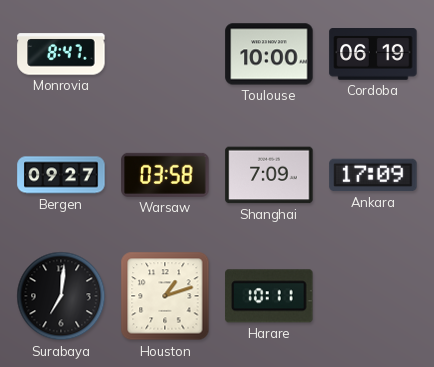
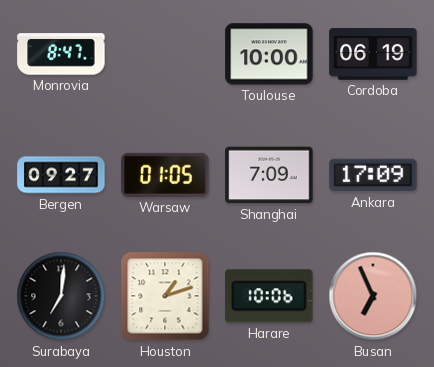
Warsaw: 03:58 -> 01:05 (165, 175)
Harare: 10:11 -> 10:06 (269, 296)
Busan: none -> 6:56 (373, 296)
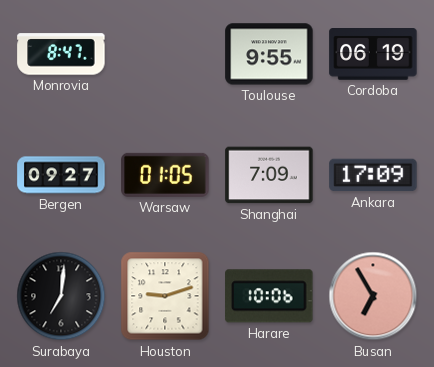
Toulouse: 10:00 -> 9:55 (269, 54)
Houston: 1:12 -> 9:12 (165, 296)
Busan: 6:56 -> 6:55 (373, 296)
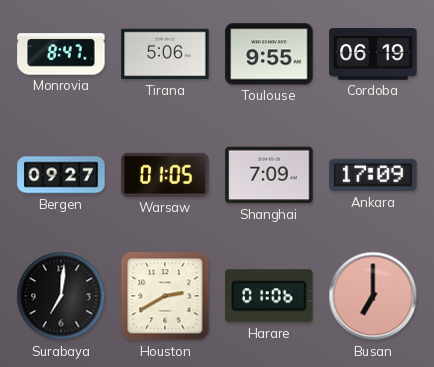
Tirana: none -> 5:06 (165, 54)
Houston: 9:12 -> 2:40 (165, 296)
Harare: 10:06 -> 01:06 (269, 296)
Busan: 6:55 -> 7:00 (373, 296)
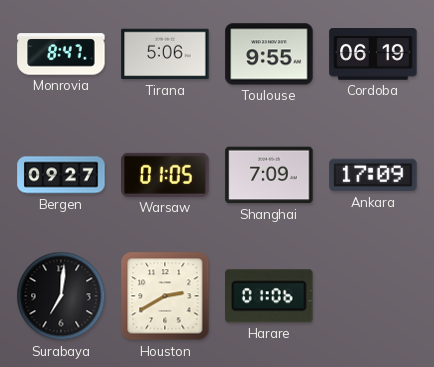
Busan: 7:00 -> none (373, 296)
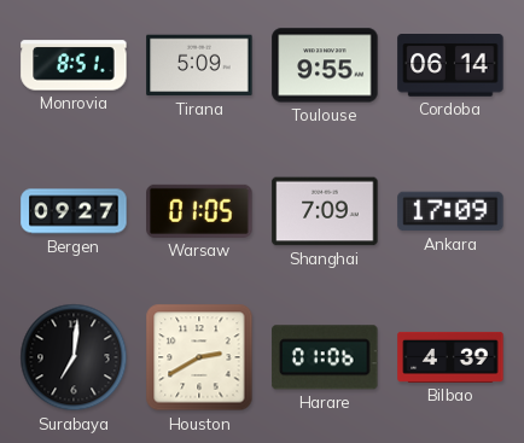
Monrovia: 8:47 -> 8:51 (74, 65)
Tirana: 5:06 -> 5:09 (199, 65)
Cordoba: 06:19 -> 06:14 (450, 66)
Bilbao: none -> 4:39 (450, 357)
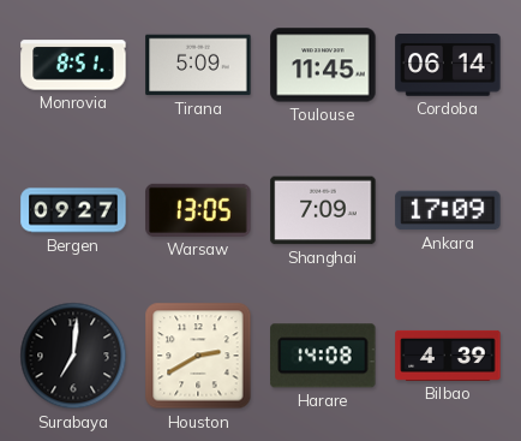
Toulouse: 9:55 -> 11:45 (323, 65)
Warsaw: 01:05 -> 13:05 (198, 210)
Harare: 01:06 -> 14:08 (323, 356)
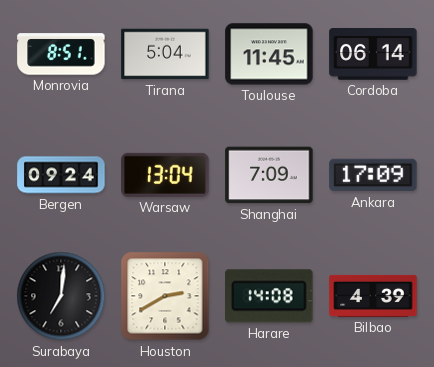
Tirana: 5:09 -> 5:04 (165, 54)
Bergen: 09:27 -> 09:24 (61, 175)
Warsaw: 13:05 -> 13:04 (165, 175)
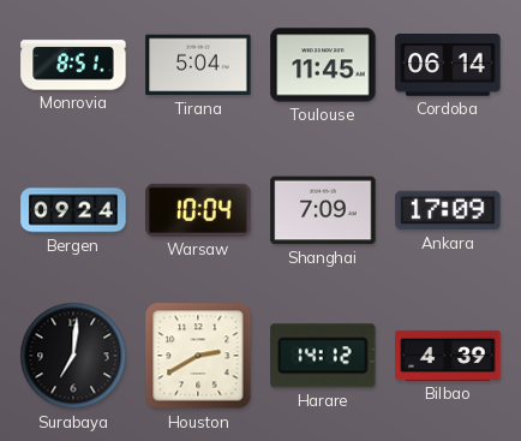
Warsaw: 13:04 -> 10:04 (198, 210)
Harare: 14:08 -> 14:12 (323, 356)
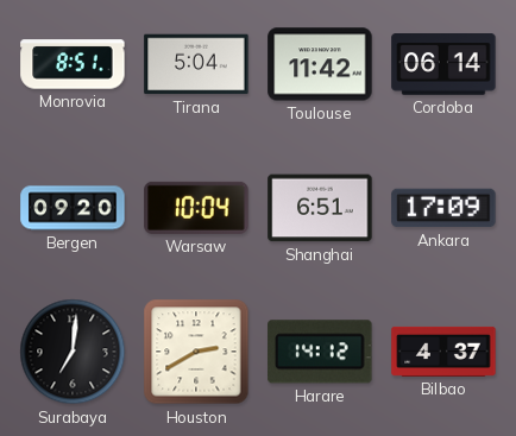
Toulouse: 11:45 -> 11:42 (320, 64)
Bergen: 09:24 -> 09:20 (73, 208)
Shanghai: 7:09 -> 6:51 (320, 208)
Bilbao: 4:39 -> 4:37 (443, 352)
